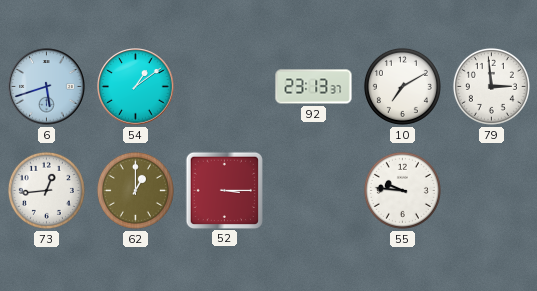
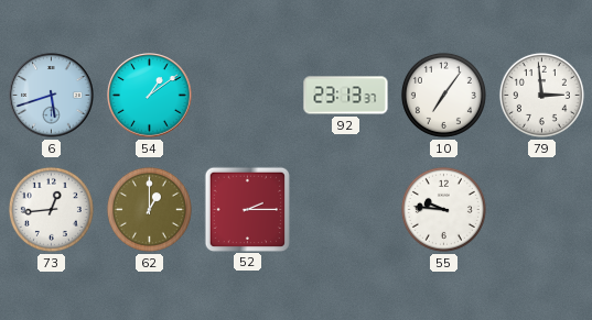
10: 7:10 -> 7:06 (443, 95)
52: 3:15 -> 2:15 (247, 209)
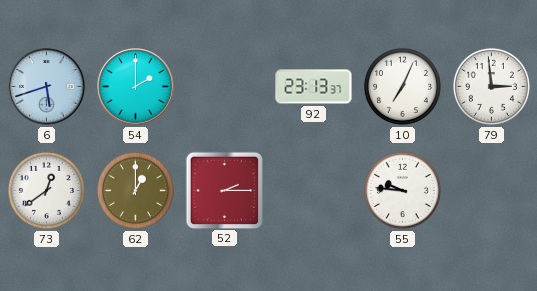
54: 1:09 -> 2:00 (136, 87)
10: 7:06 -> 7:04 (402, 86)
73: 12:44 -> 12:39 (46, 190)
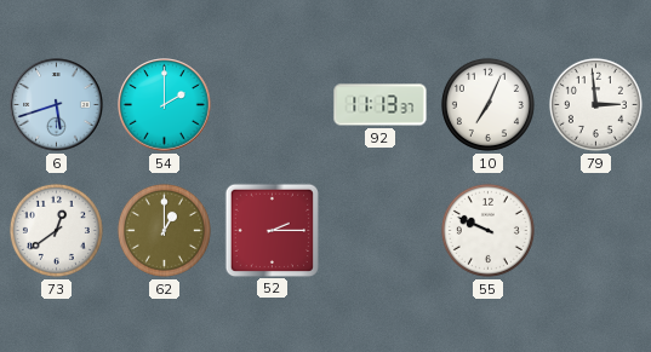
92: 23:13 -> 11:13 (381, 105)
55: 9:46 -> 9:49 (487, 230)
